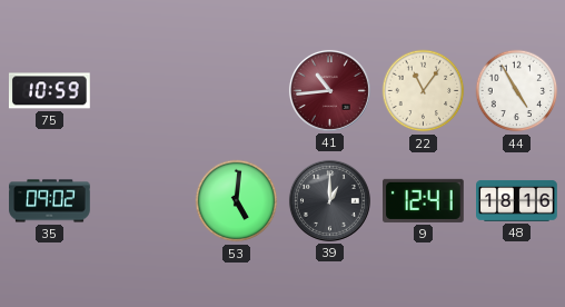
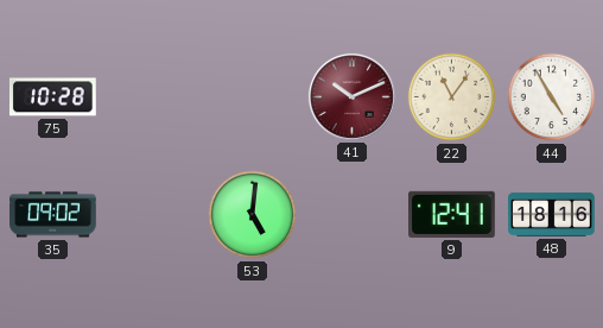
75: 10:59 -> 10:28 (52, 97)
41: 10:44 -> 10:11 (351, 96)
39: 1:00 -> none (329, 200)
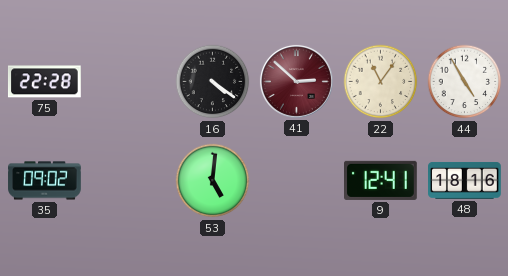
75: 10:28 -> 22:28 (44, 82)
16: none -> 4:21 (213, 82)
41: 10:11 -> 2:52 (296, 81)
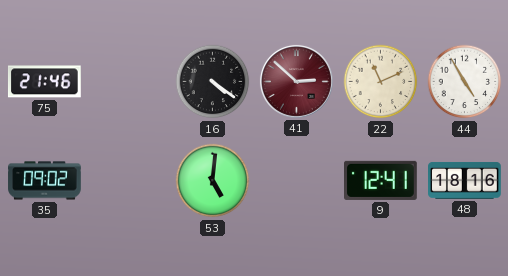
75: 22:28 -> 21:46 (44, 82)
22: 11:06 -> 11:11 (381, 82)
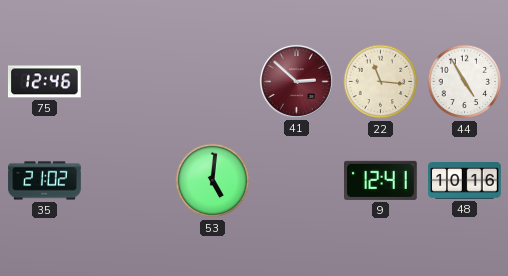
75: 21:46 -> 12:46 (44, 82)
16: 4:21 -> none (213, 82)
22: 11:11 -> 11:16 (381, 82)
35: 09:02 -> 21:02 (45, 181)
48: 18:16 -> 10:16 (465, 180)
